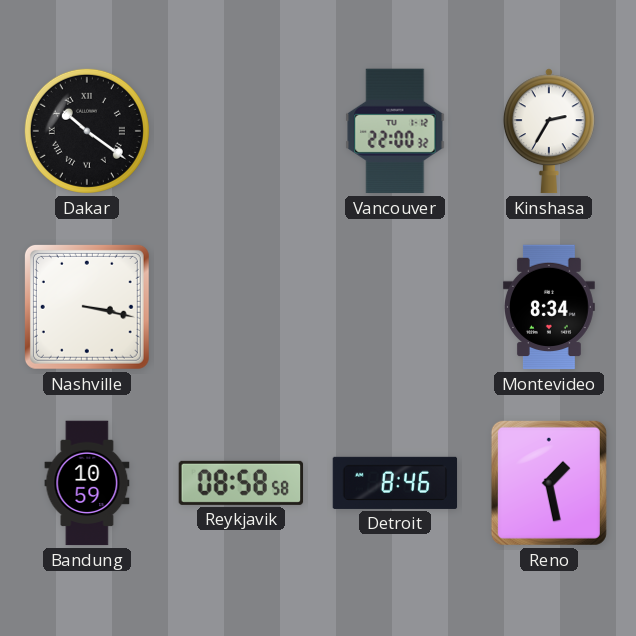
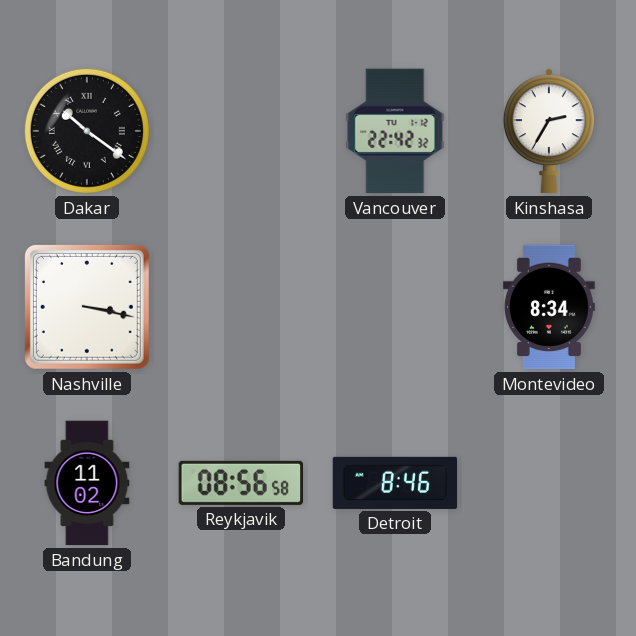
Vancouver: 22:00 -> 22:42 (395, 131)
Bandung: 10:59 -> 11:02 (87, 483)
Reykjavik: 08:58 -> 08:56 (241, 483)
Reno: 1:28 -> none (549, 483)
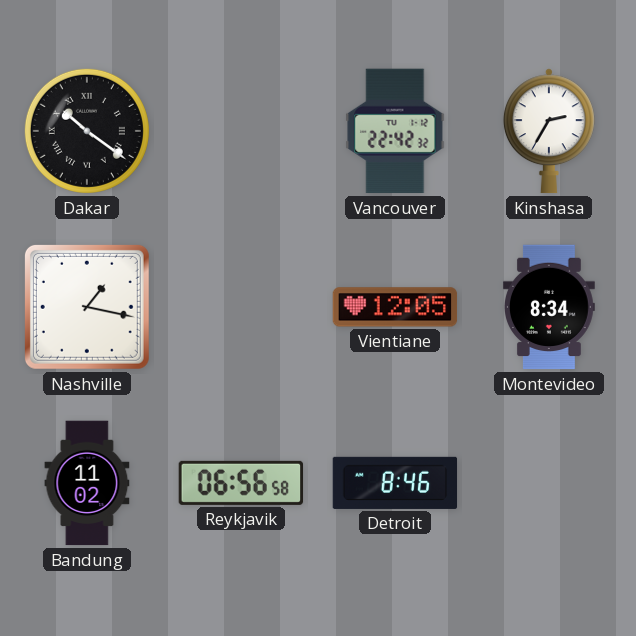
Nashville: 3:17 -> 1:17 (87, 307)
Vientiane: none -> 12:05 (395, 307)
Reykjavik: 08:56 -> 06:56 (241, 483)
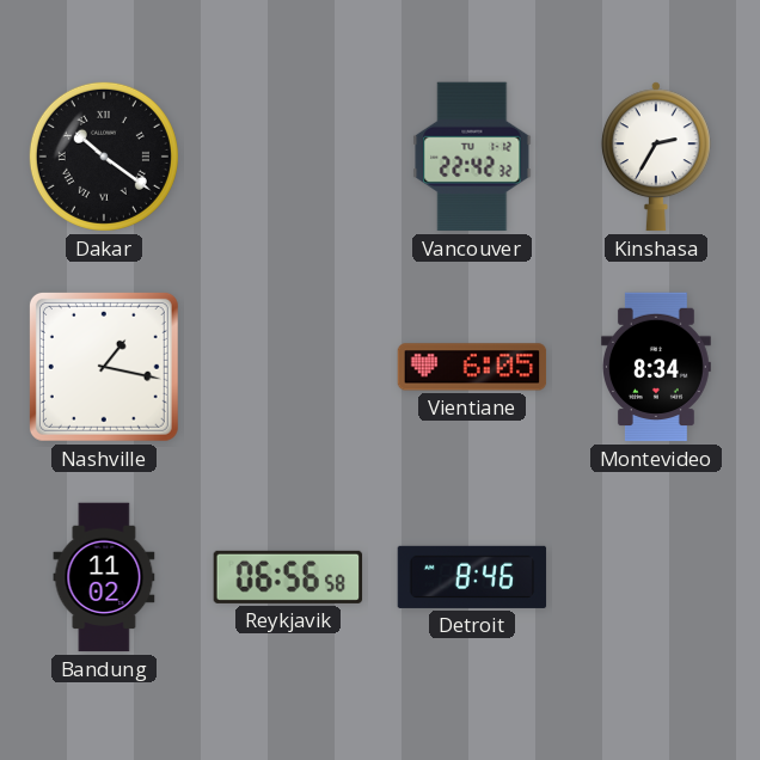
Vientiane: 12:05 -> 6:05 (472, 367)
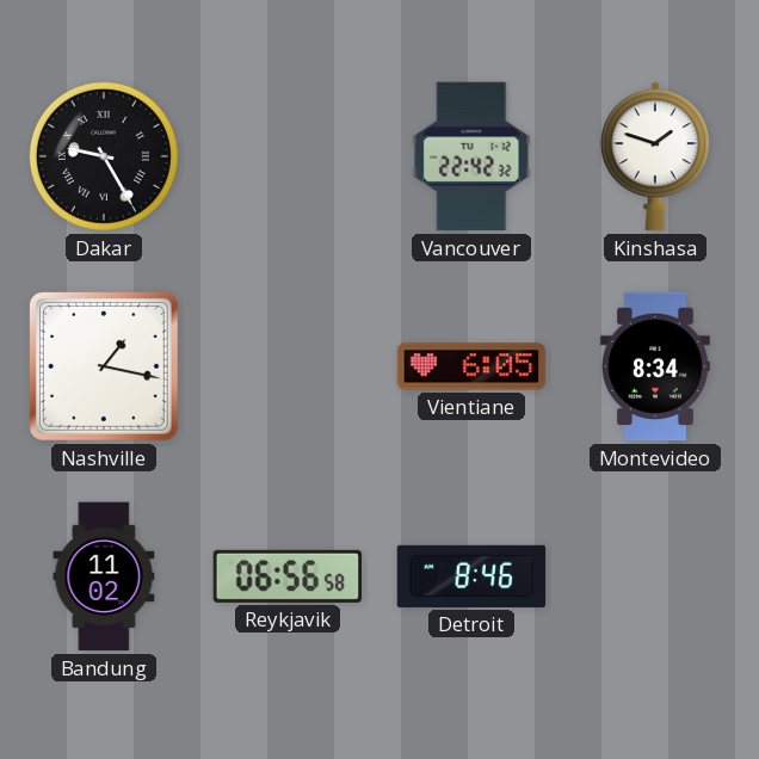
Dakar: 10:21 -> 9:25 (104, 156)
Kinshasa: 2:35 -> 1:48 (655, 156)
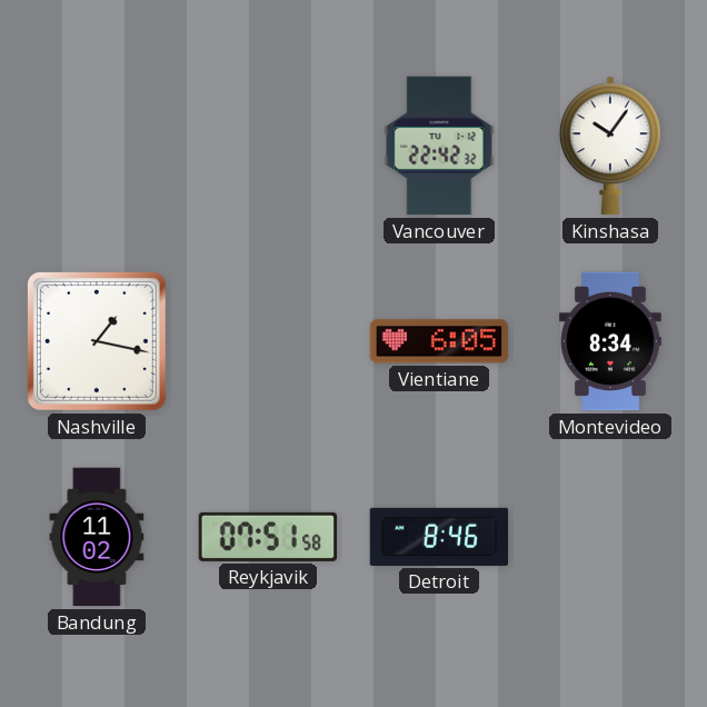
Dakar: 9:25 -> none (104, 156)
Kinshasa: 1:48 -> 10:06 (610, 146)
Reykjavik: 06:56 -> 07:51 (268, 537)
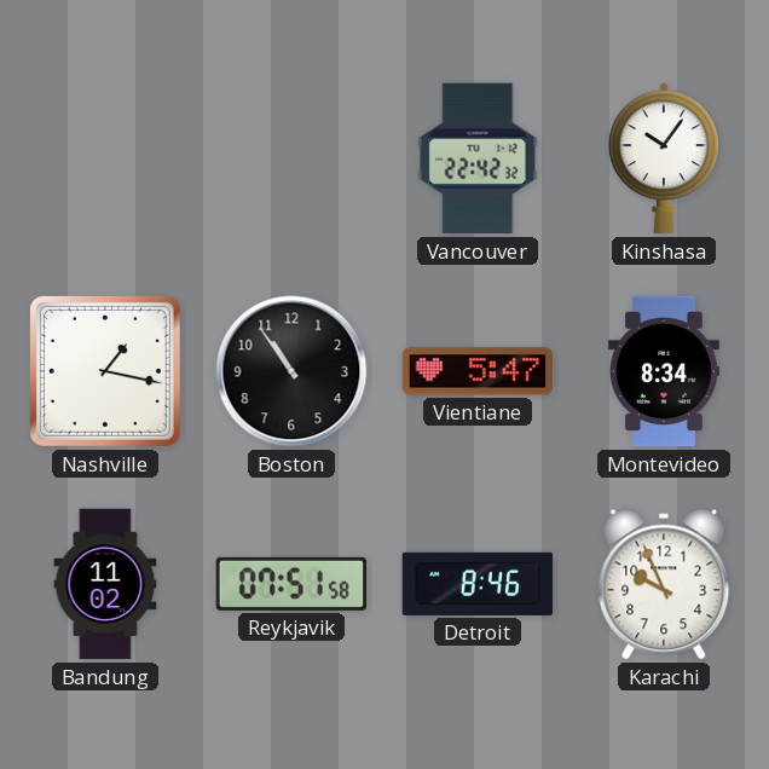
Boston: none -> 10:54 (291, 371)
Vientiane: 6:05 -> 5:47 (478, 371)
Karachi: none -> 9:56 (664, 584)
